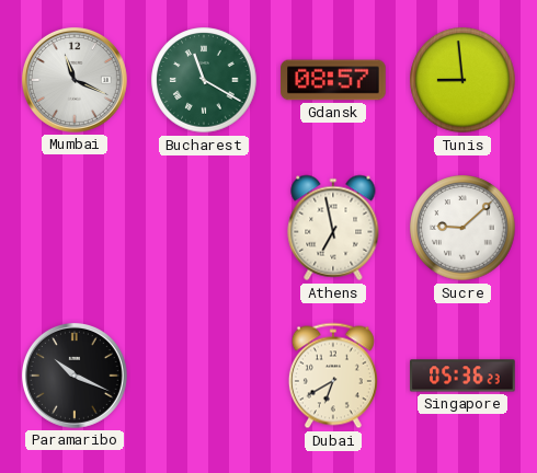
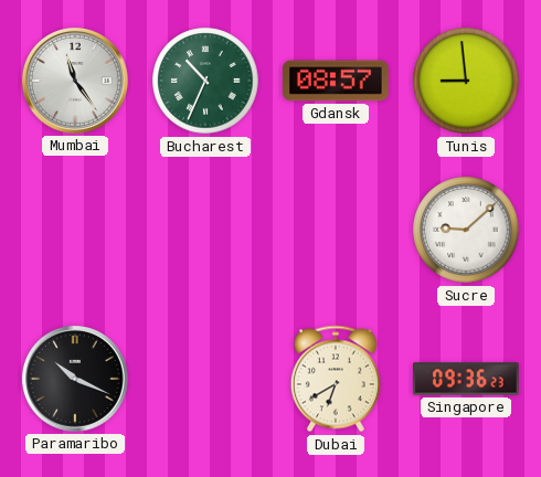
Mumbai: 11:19 -> 11:24 (75, 81)
Bucharest: 11:20 -> 10:34 (205, 81)
Athens: 6:58 -> none (333, 228)
Singapore: 05:36 -> 09:36 (466, 379)
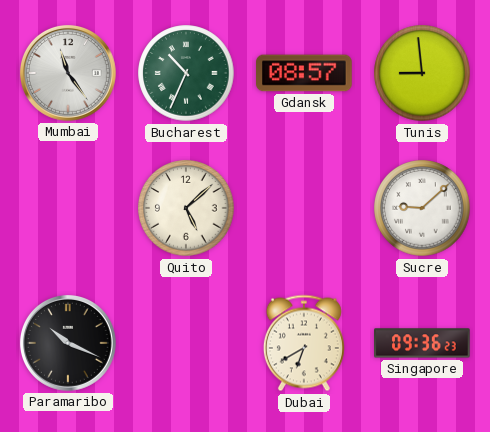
Quito: none -> 5:08 (186, 208)
